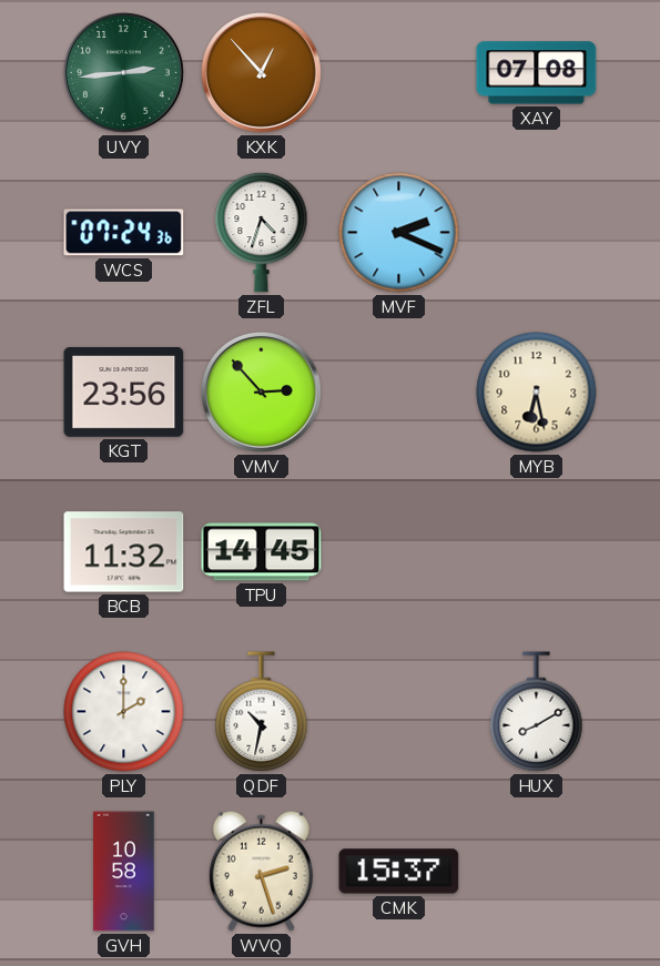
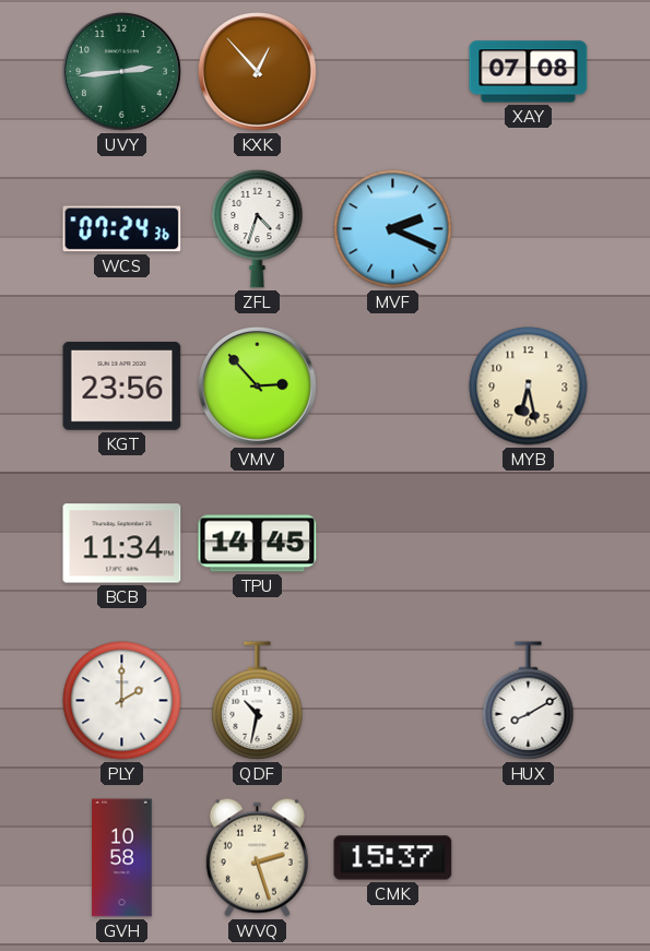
BCB: 11:32 -> 11:34 (122, 544)
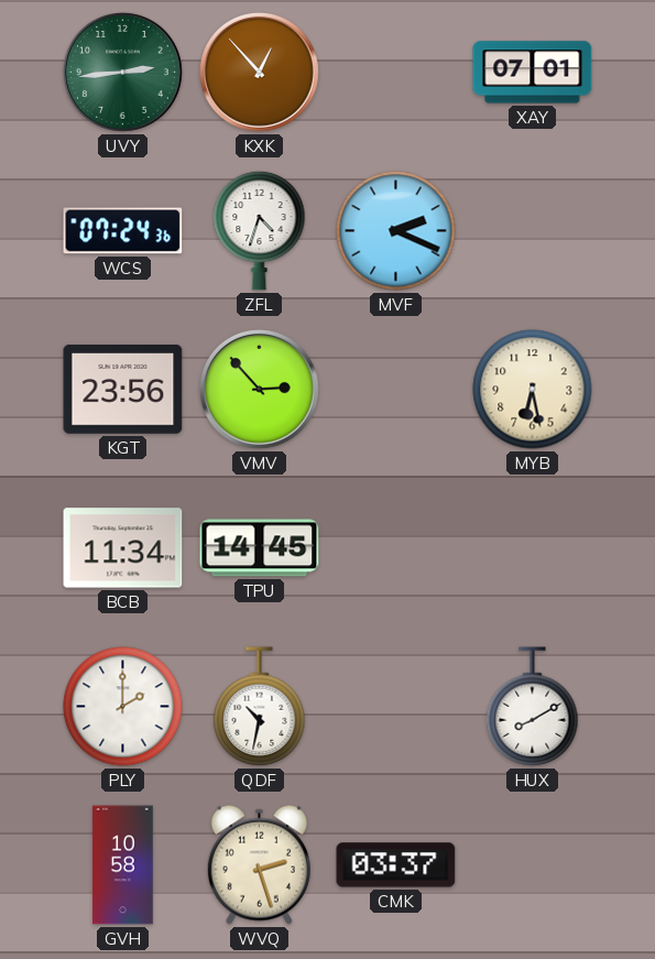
XAY: 07:08 -> 07:01 (533, 73)
CMK: 15:37 -> 03:37 (396, 865)
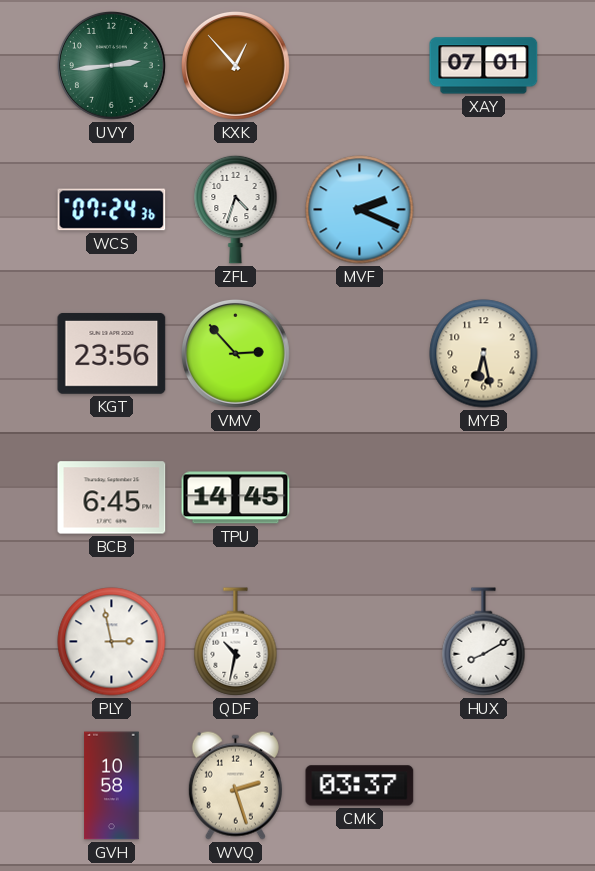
BCB: 11:34 -> 6:45 (112, 498)
PLY: 2:00 -> 2:58 (112, 642)
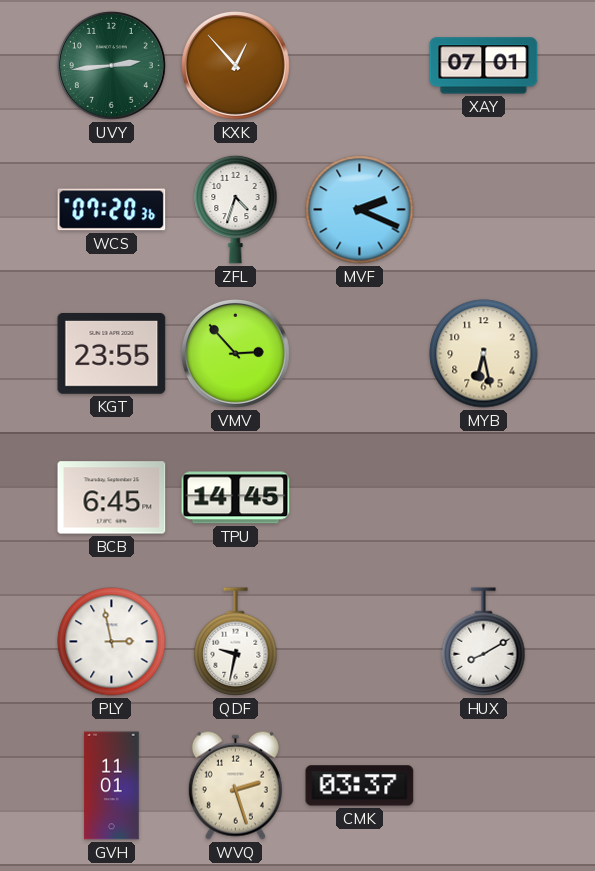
WCS: 07:24 -> 07:20 (112, 210)
KGT: 23:56 -> 23:55 (112, 354)
QDF: 10:32 -> 9:32 (236, 642)
GVH: 10:58 -> 11:01 (112, 786)
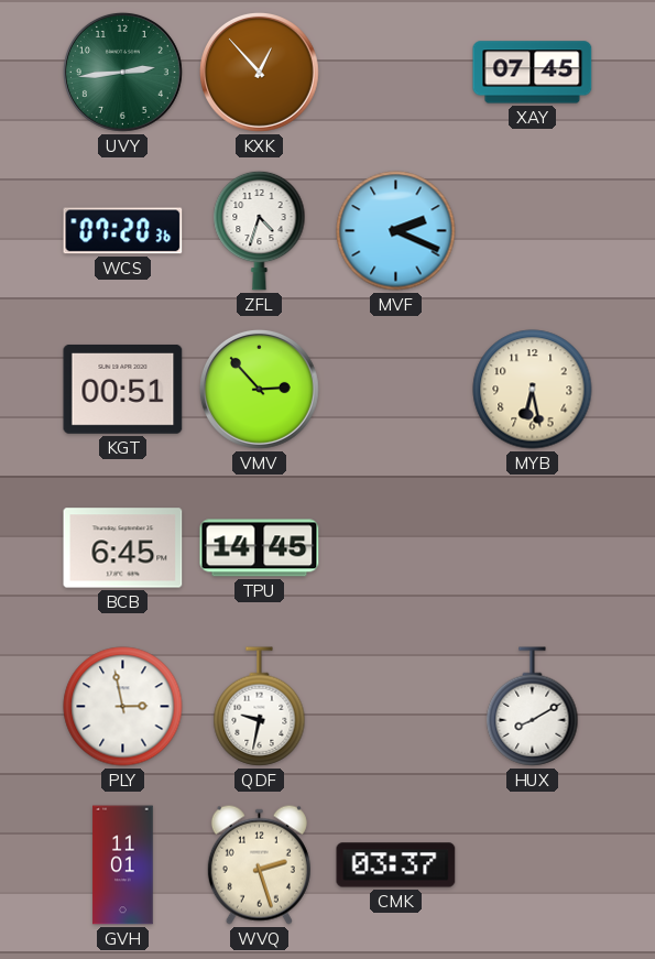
XAY: 07:01 -> 07:45 (533, 73)
KGT: 23:55 -> 00:51 (123, 390)
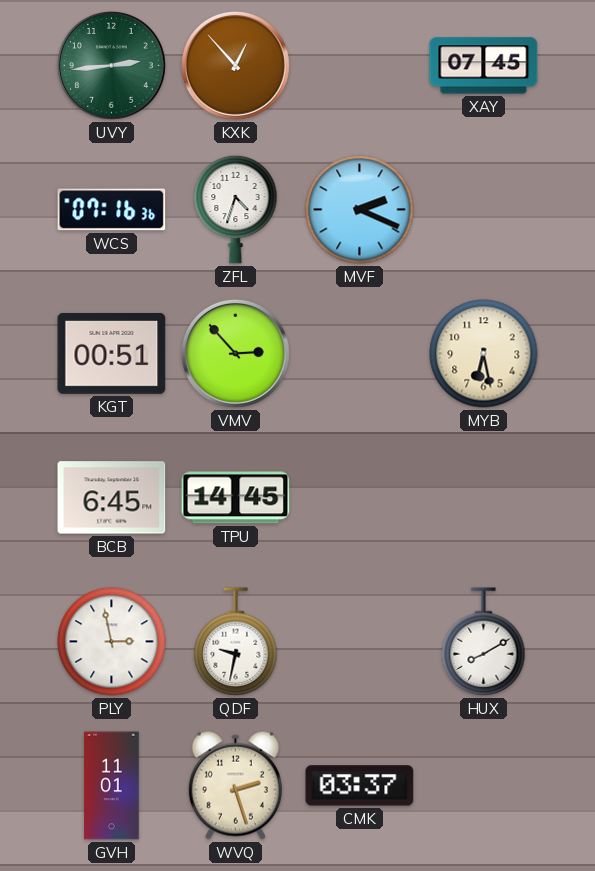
WCS: 07:20 -> 07:16 (112, 210)
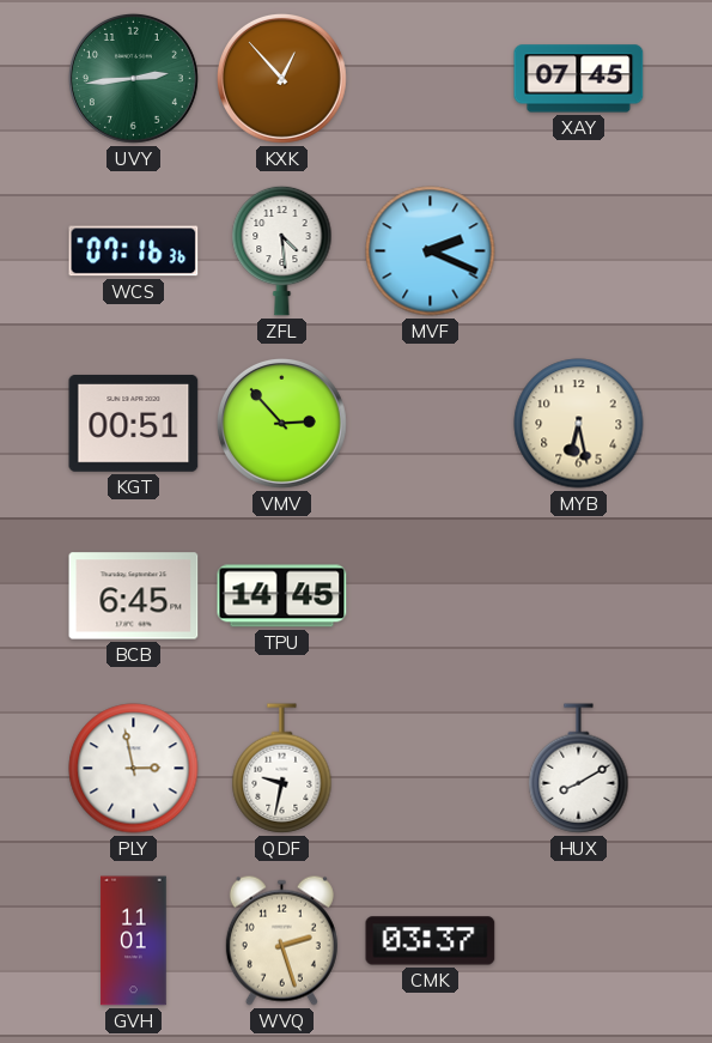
ZFL: 4:33 -> 4:29 (282, 250)
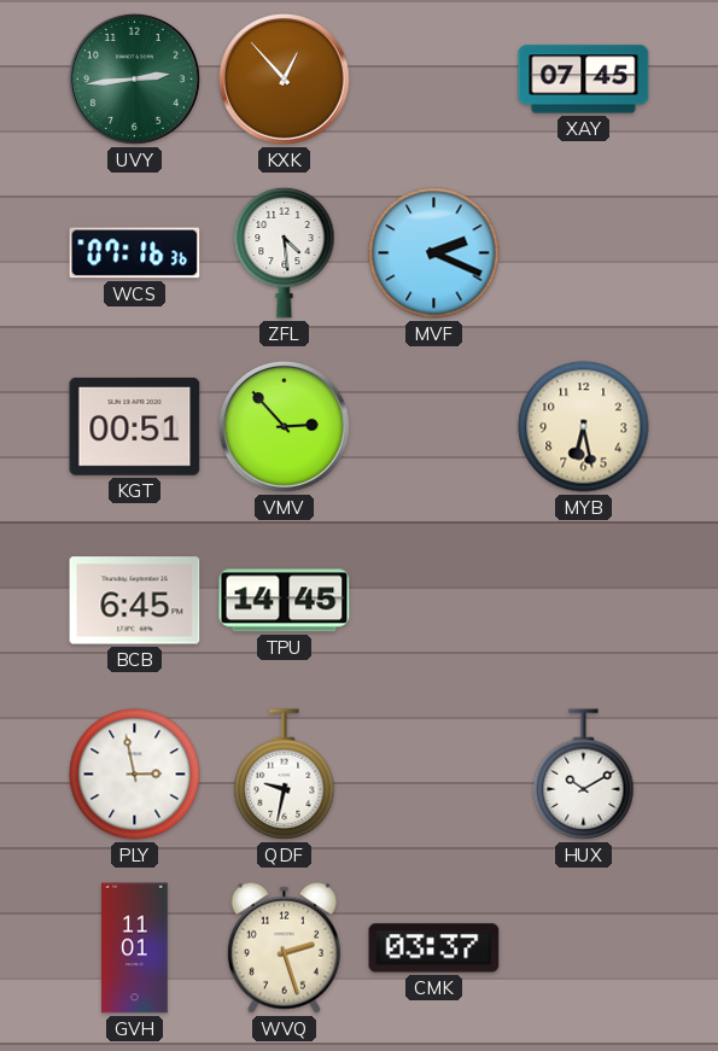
HUX: 8:10 -> 10:10 (584, 775)
